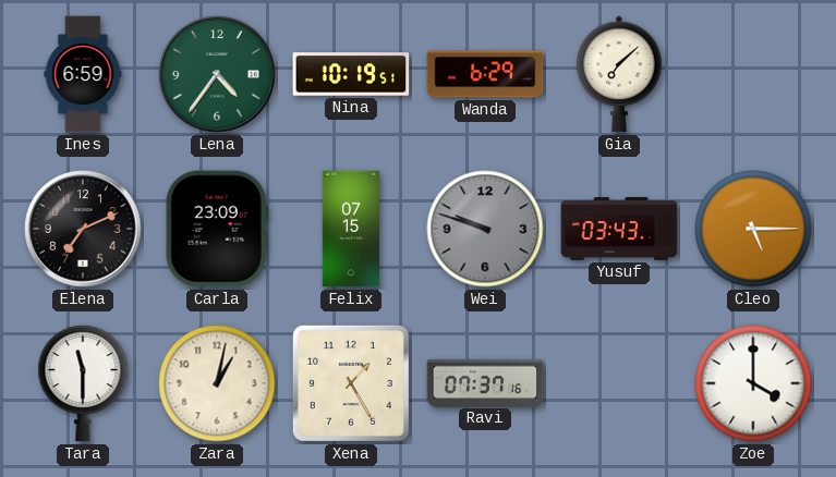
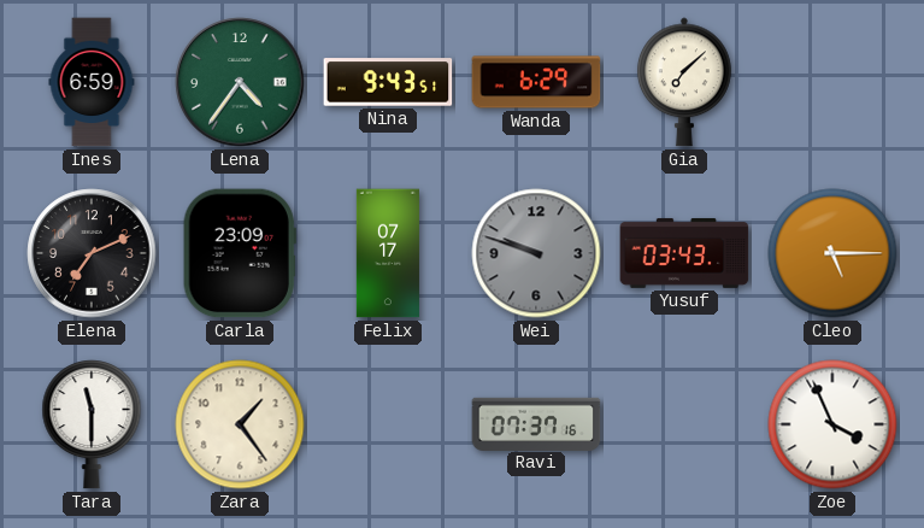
Nina: 10:19 -> 9:43 (388, 82)
Felix: 07:15 -> 07:17 (388, 253)
Zara: 1:02 -> 1:24 (240, 424)
Xena: 1:25 -> none (351, 383)
Zoe: 4:00 -> 3:56 (832, 424)
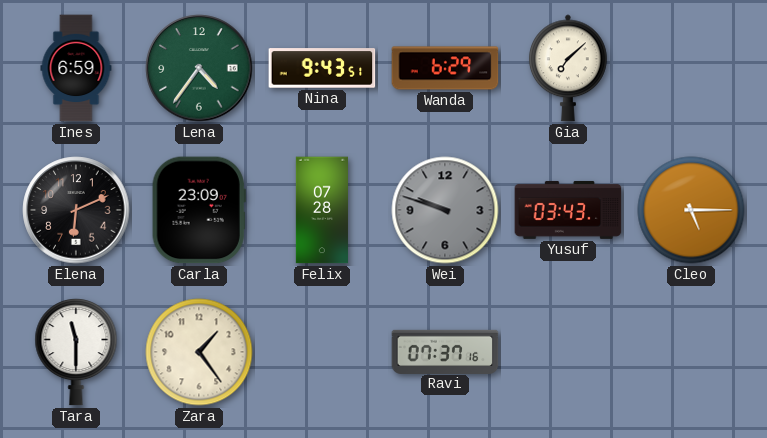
Elena: 7:11 -> 6:11 (76, 210)
Felix: 07:17 -> 07:28 (322, 210)
Zoe: 3:56 -> none (832, 424)
